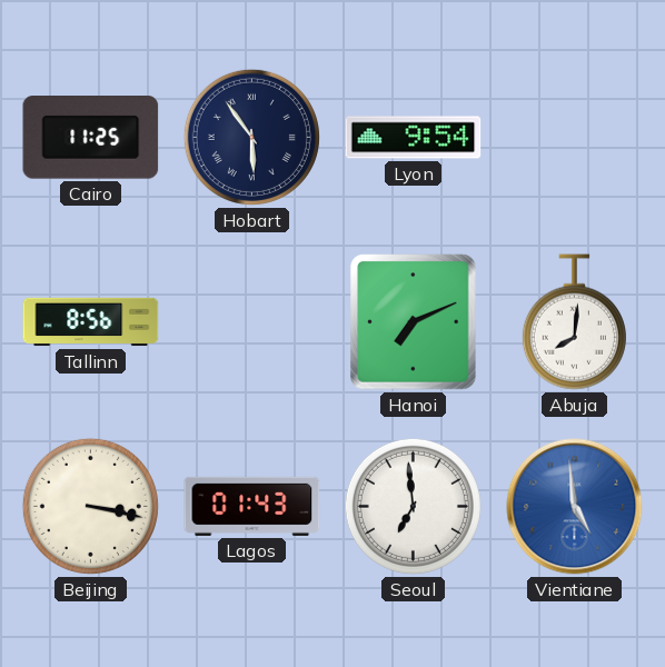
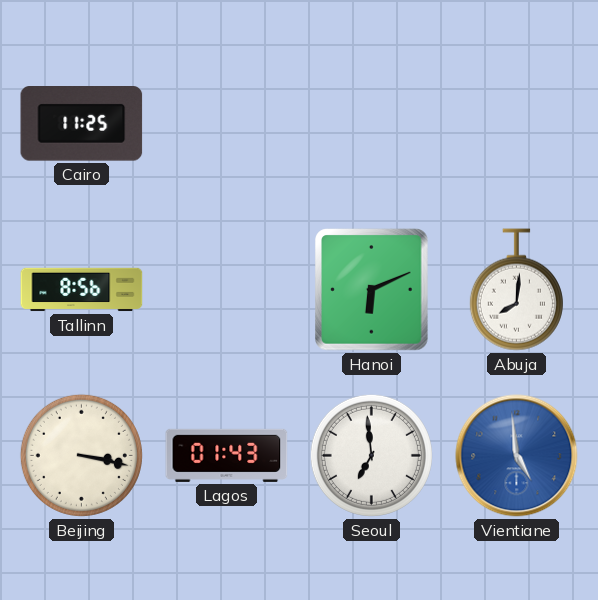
Hobart: 5:54 -> none (251, 137)
Lyon: 9:54 -> none (414, 138)
Hanoi: 7:11 -> 6:11 (372, 290)
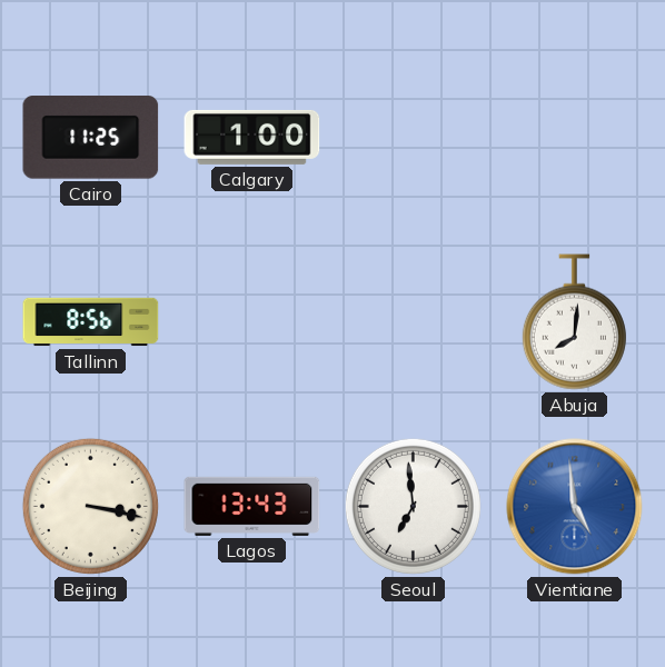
Calgary: none -> 1:00 (252, 137)
Hanoi: 6:11 -> none (372, 290)
Lagos: 01:43 -> 13:43 (252, 506)
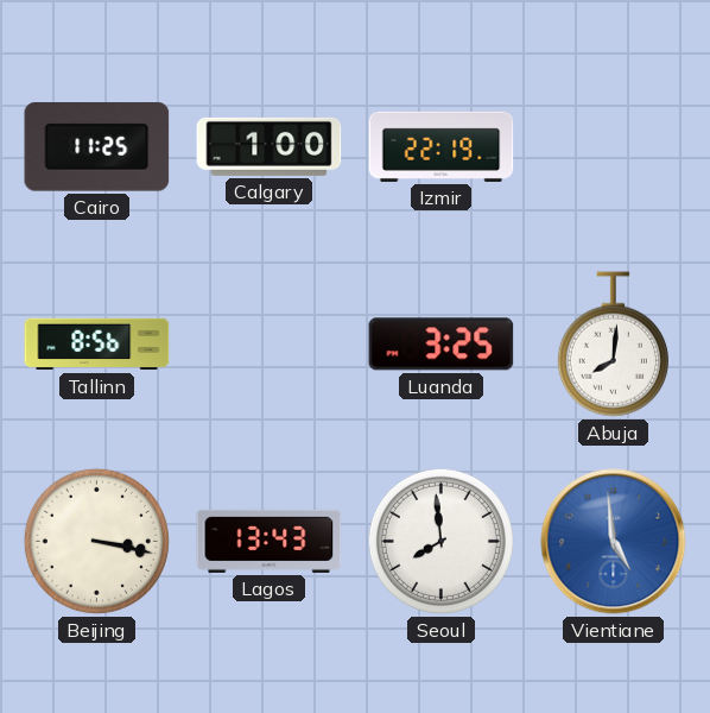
Izmir: none -> 22:19 (442, 146)
Luanda: none -> 3:25 (442, 345)
Seoul: 6:59 -> 7:59 (440, 541)
